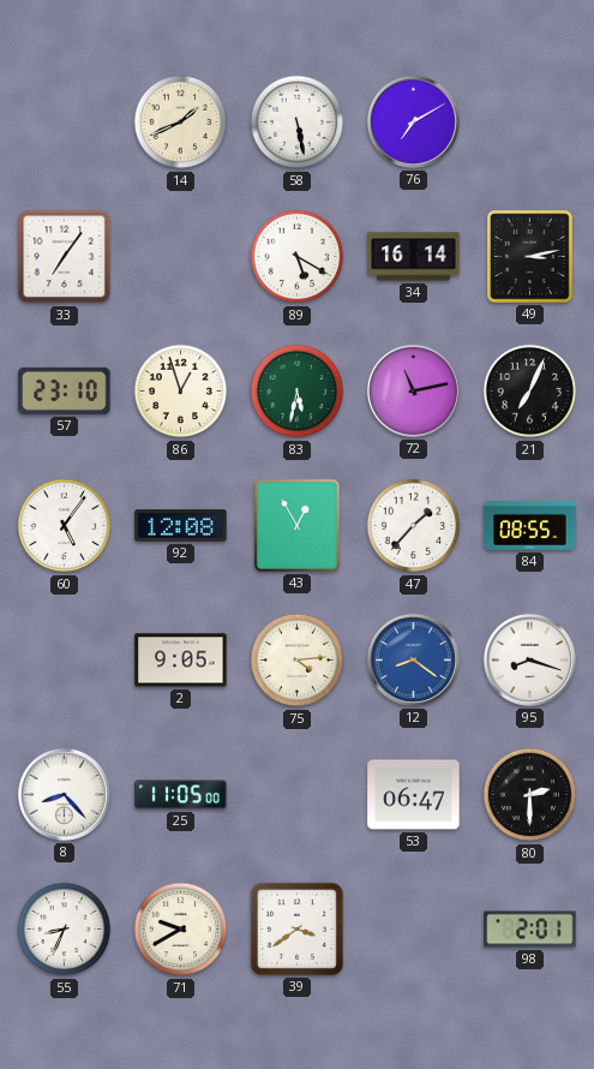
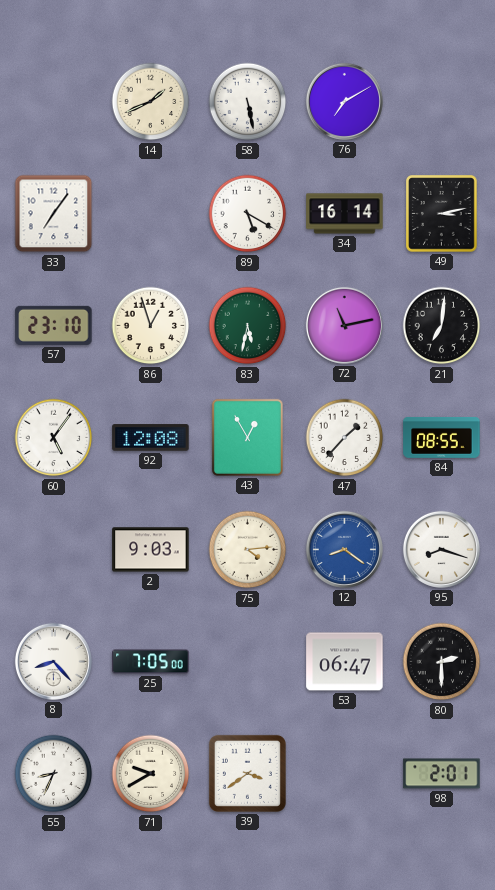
21: 7:04 -> 7:01 (442, 326)
2: 9:05 -> 9:03 (151, 550)
25: 11:05 -> 7:05 (151, 662)
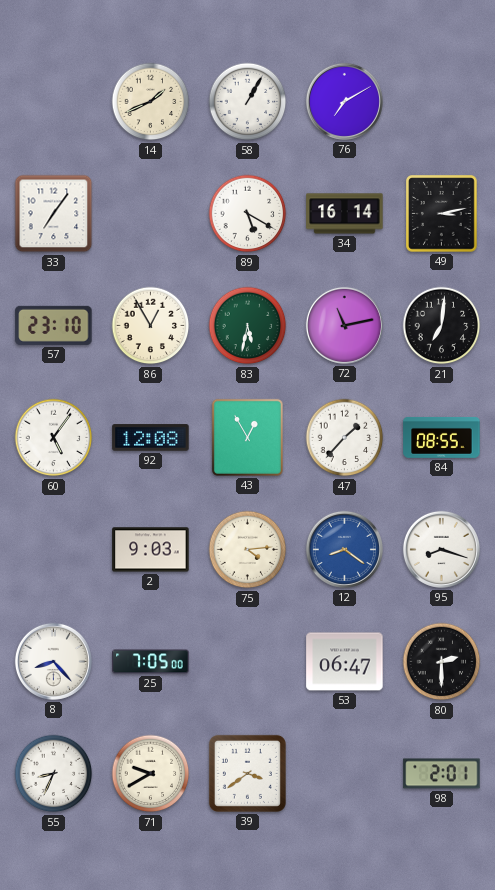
58: 5:28 -> 1:05 (248, 102)
86: 12:57 -> 12:55 (151, 326)
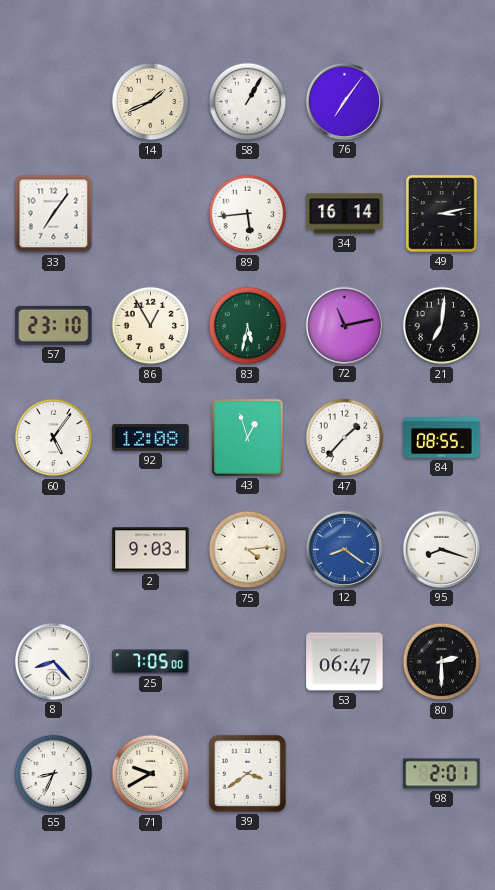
76: 7:10 -> 7:06 (344, 101)
89: 5:20 -> 5:44 (248, 214)
43: 12:55 -> 12:57 (247, 437)
